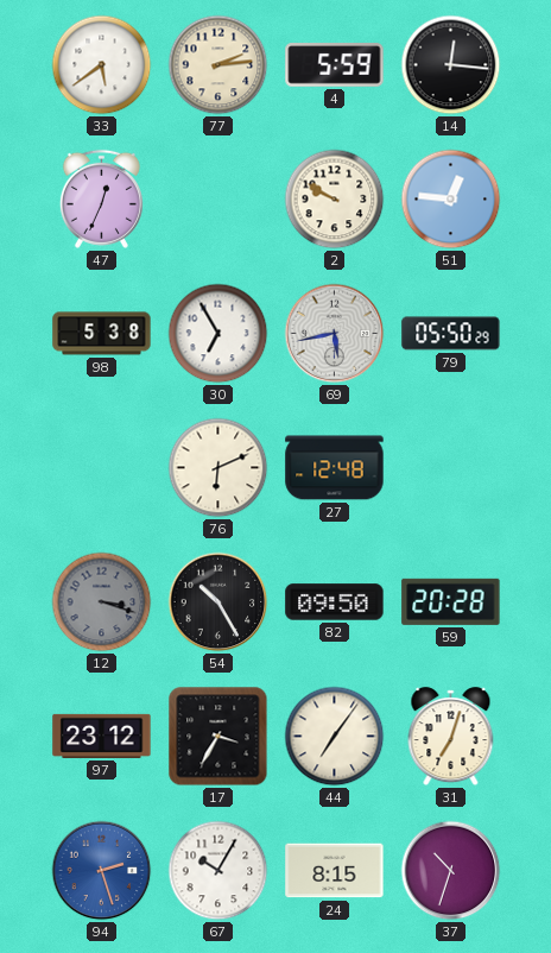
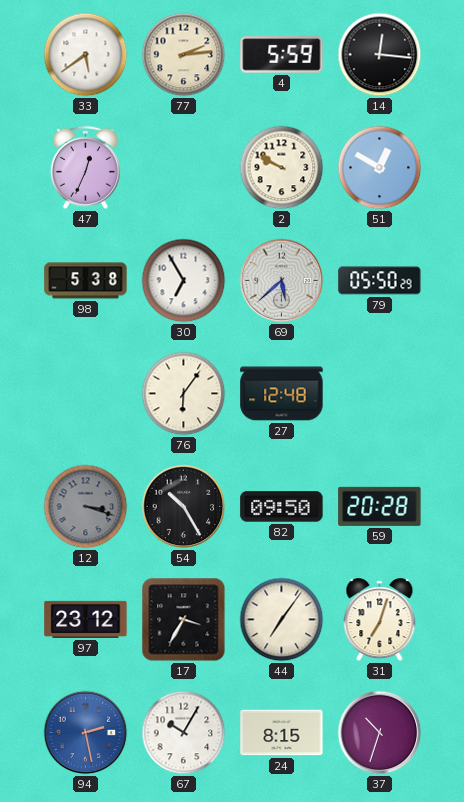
51: 12:46 -> 12:50 (380, 168)
69: 5:43 -> 5:38 (282, 281)
76: 6:11 -> 6:06 (184, 394)
94: 2:27 -> 2:28 (86, 733)
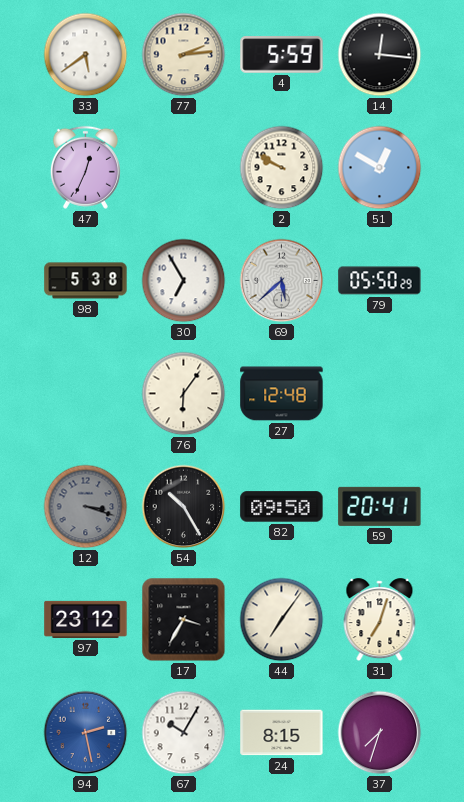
59: 20:28 -> 20:41 (380, 506)
37: 10:33 -> 7:33 (380, 733)
